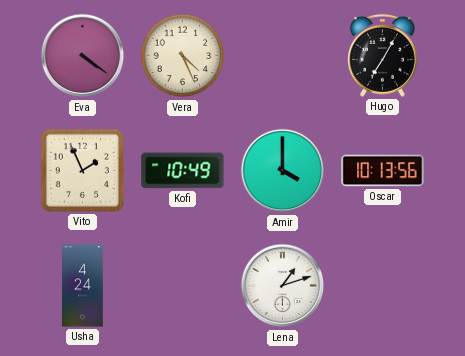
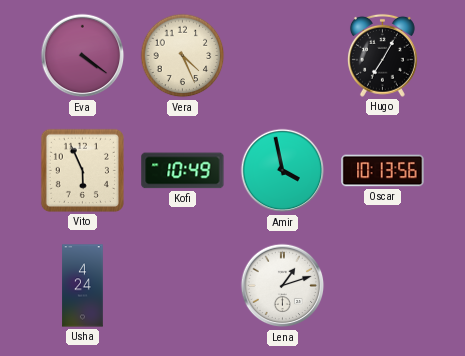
Vito: 1:56 -> 5:56 (82, 170)
Amir: 4:00 -> 3:58 (283, 171)
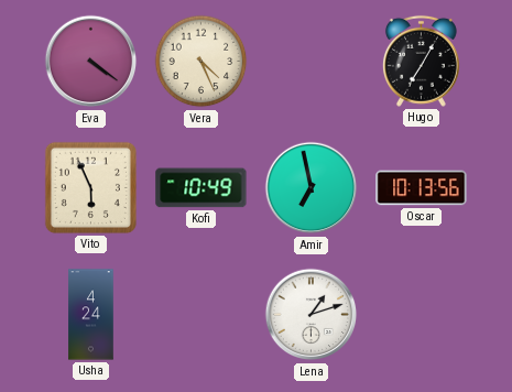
Amir: 3:58 -> 6:58 (312, 188)
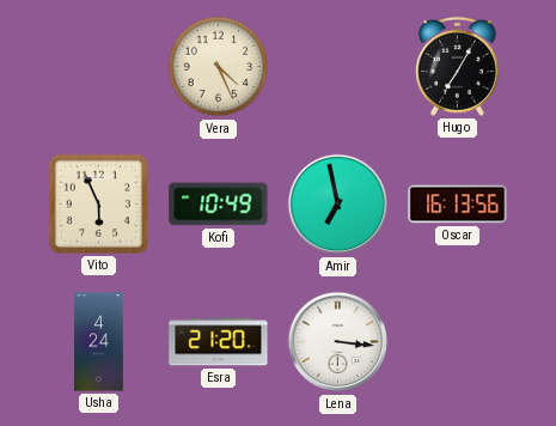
Eva: 4:21 -> none (91, 62)
Oscar: 10:13 -> 16:13 (458, 205)
Esra: none -> 21:20 (219, 342)
Lena: 1:12 -> 3:16 (338, 342)
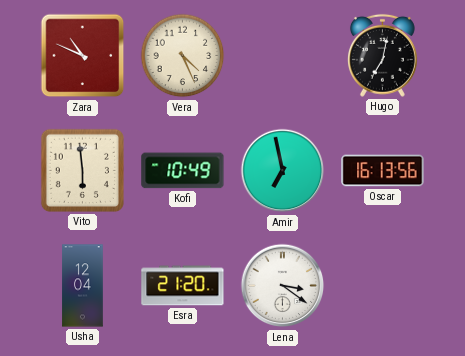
Zara: none -> 10:49 (83, 56)
Hugo: 7:05 -> 7:02 (382, 55)
Vito: 5:56 -> 5:59 (82, 170)
Usha: 4:24 -> 12:04 (83, 286)
Lena: 3:16 -> 3:21 (283, 286)
